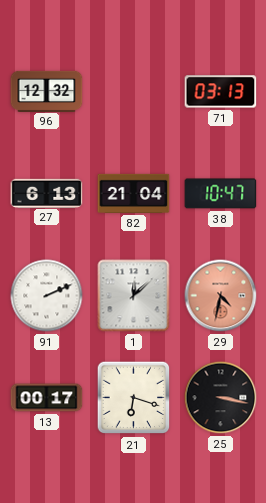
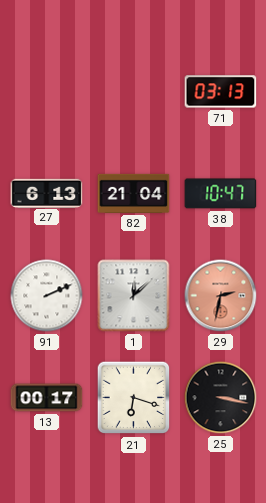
96: 12:32 -> none (47, 91)
29: 4:32 -> 2:32 (221, 296)
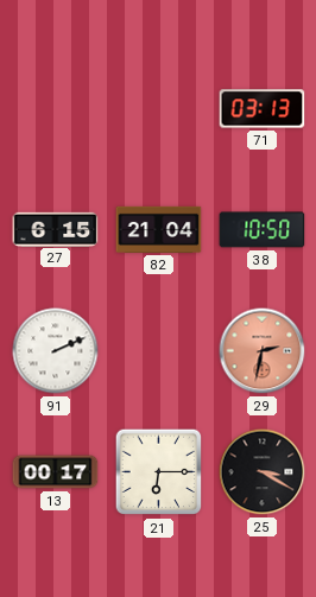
27: 6:13 -> 6:15 (56, 229)
38: 10:47 -> 10:50 (263, 230)
1: 12:08 -> none (134, 296)
21: 6:18 -> 6:15 (159, 472)
25: 3:17 -> 3:20 (263, 472)
